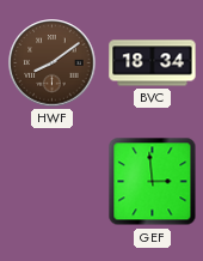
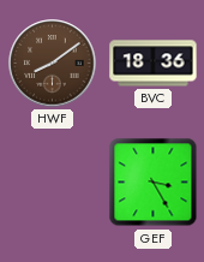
BVC: 18:34 -> 18:36 (154, 64)
GEF: 2:59 -> 3:25 (154, 183)
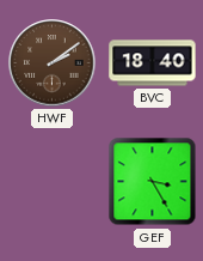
HWF: 8:09 -> 2:09 (53, 63)
BVC: 18:36 -> 18:40 (153, 63)
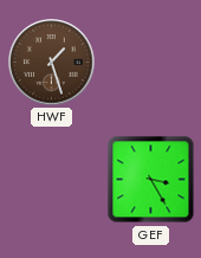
HWF: 2:09 -> 1:27 (52, 63)
BVC: 18:40 -> none (153, 63)
